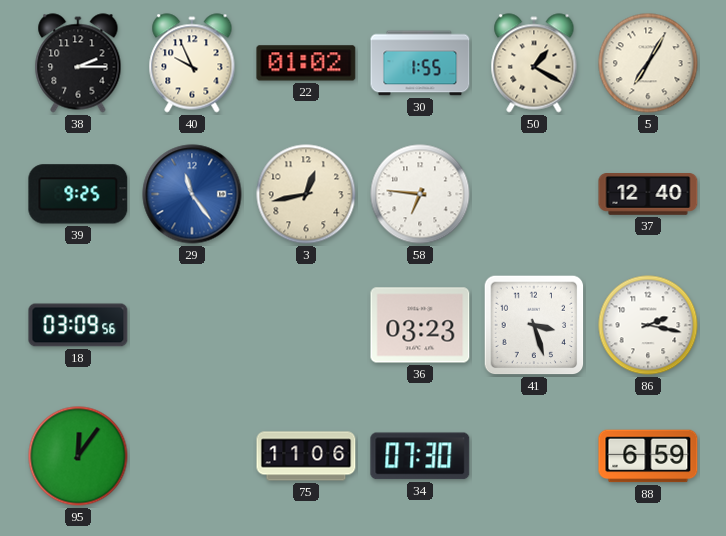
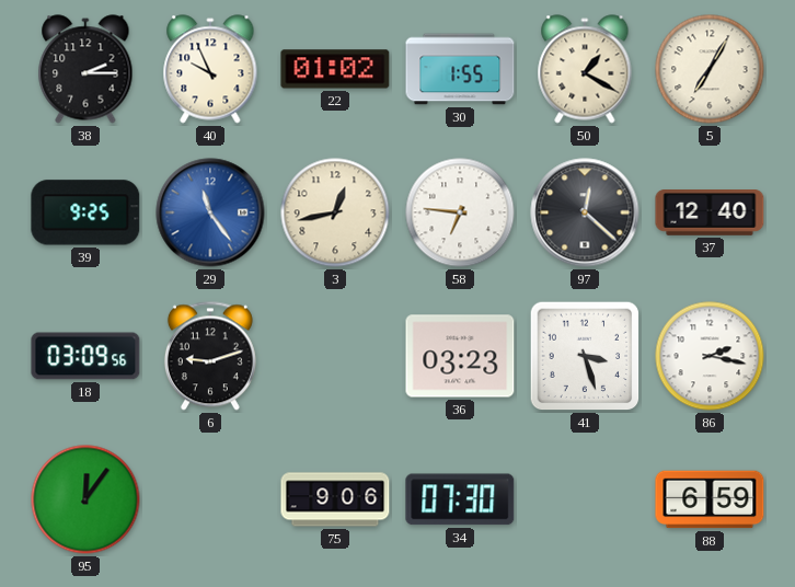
97: none -> 12:22 (585, 212)
6: none -> 9:12 (210, 356)
75: 11:06 -> 9:06 (335, 499)
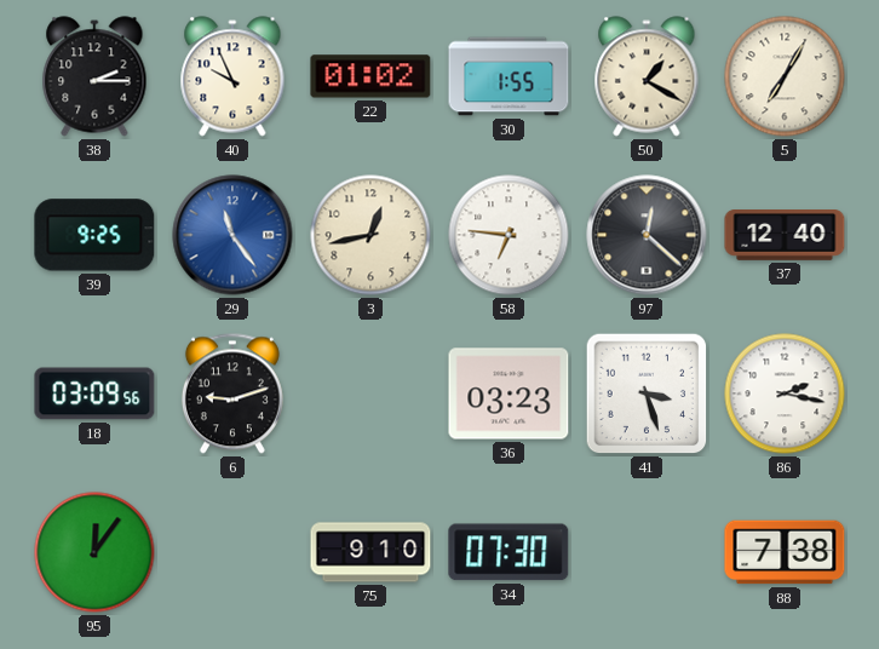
75: 9:06 -> 9:10 (370, 552)
88: 6:59 -> 7:38 (785, 552)
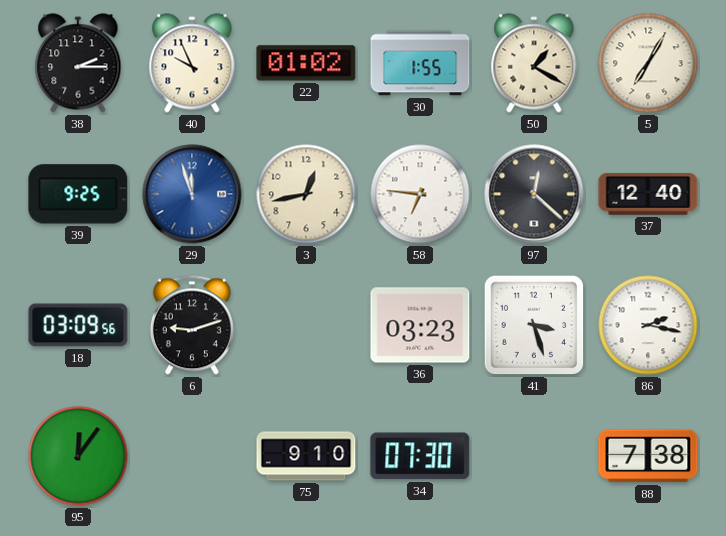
29: 11:24 -> 11:57 (192, 194)
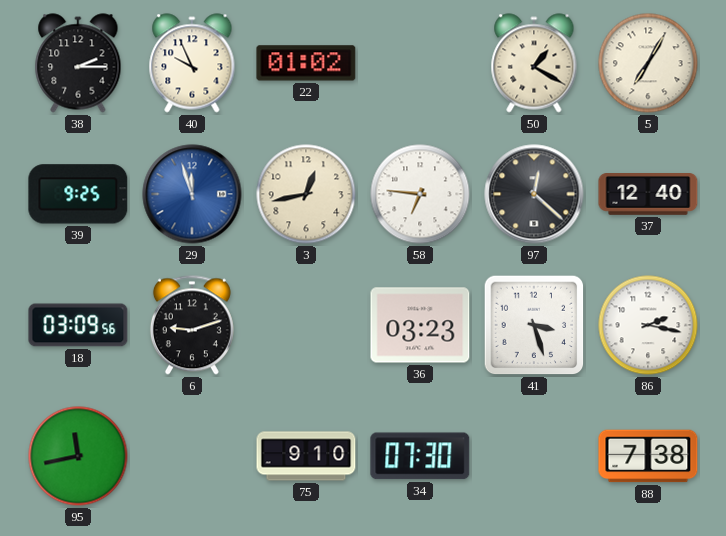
30: 1:55 -> none (420, 63)
95: 12:06 -> 11:43 (78, 456)
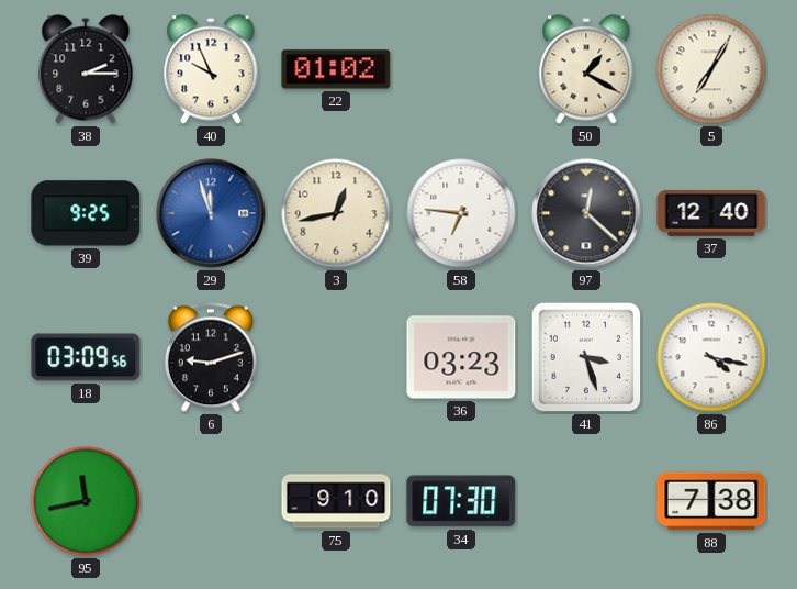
86: 2:17 -> 4:17 (711, 357)
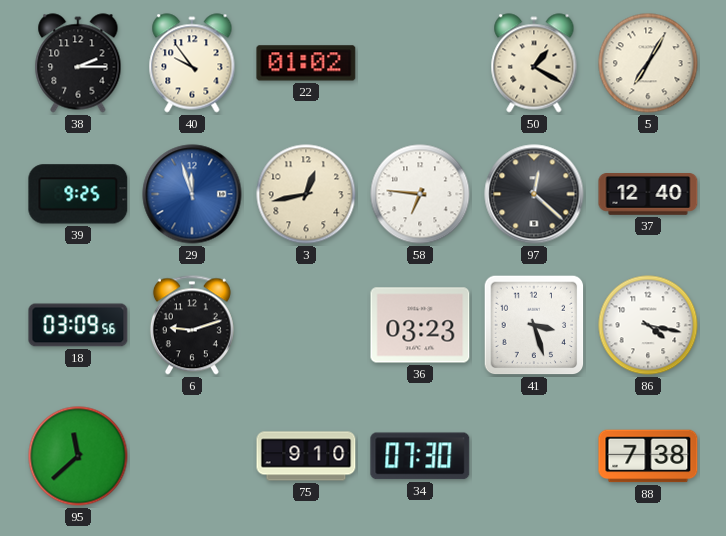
40: 9:56 -> 9:54 (192, 63)
95: 11:43 -> 11:38 (78, 456)
